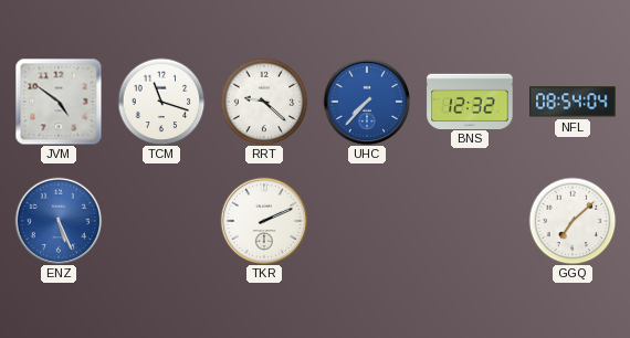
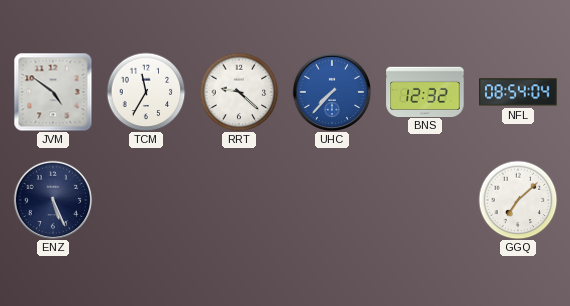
TCM: 11:18 -> 11:35 (146, 92)
ENZ dial: blue -> navy (53, 200)
TKR: 2:11 -> none (264, 221)
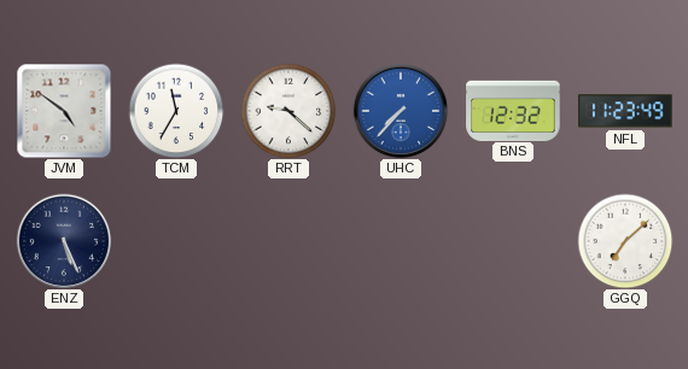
NFL: 08:54 -> 11:23 (625, 111)
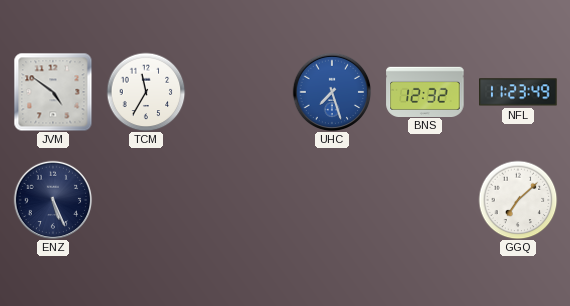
RRT: 9:22 -> none (288, 111)
UHC: 7:37 -> 7:27 (332, 92)
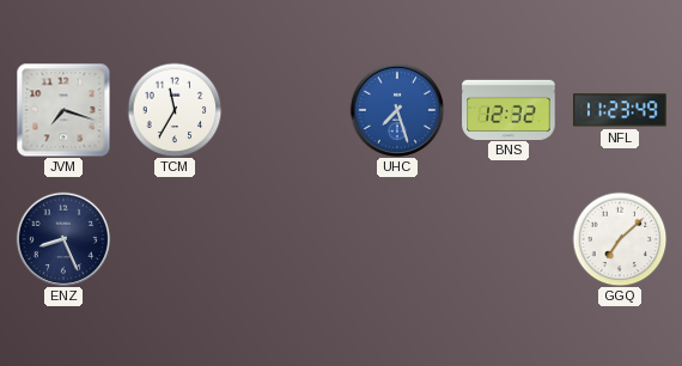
JVM: 4:51 -> 7:18 (63, 110)
ENZ: 5:26 -> 8:26 (63, 239)
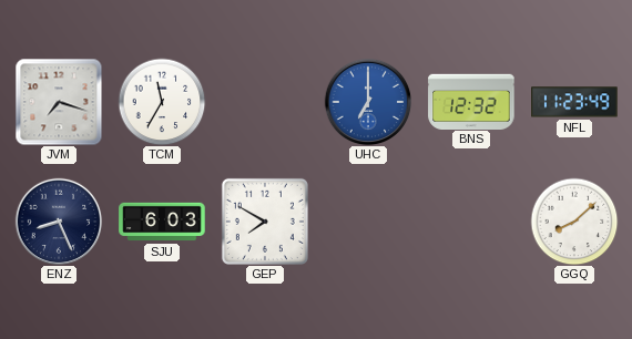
UHC: 7:27 -> 7:00 (368, 102)
SJU: none -> 6:03 (162, 222)
GEP: none -> 7:50 (265, 222)
GGQ: 7:08 -> 8:08 (574, 222)
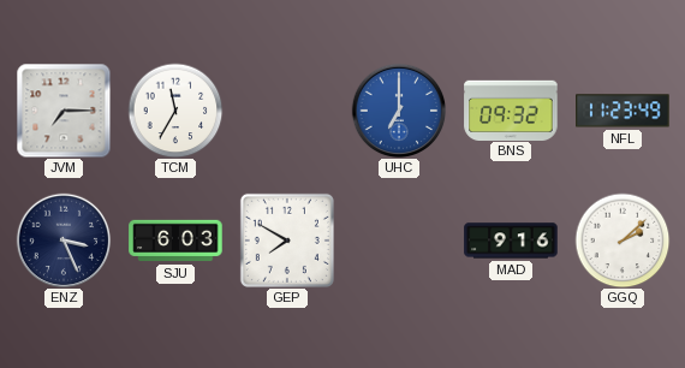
JVM: 7:18 -> 7:15 (64, 111)
BNS: 12:32 -> 09:32 (511, 109)
ENZ: 8:26 -> 3:26 (64, 241)
MAD: none -> 9:16 (511, 241)
GGQ: 8:08 -> 2:08 (623, 241)
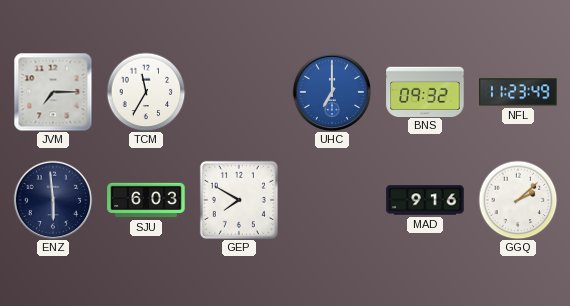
ENZ: 3:26 -> 5:59 (53, 200)
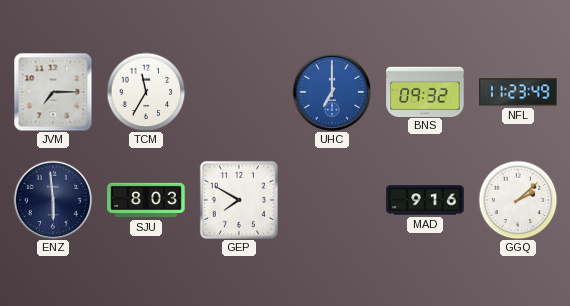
SJU: 6:03 -> 8:03 (146, 200)
